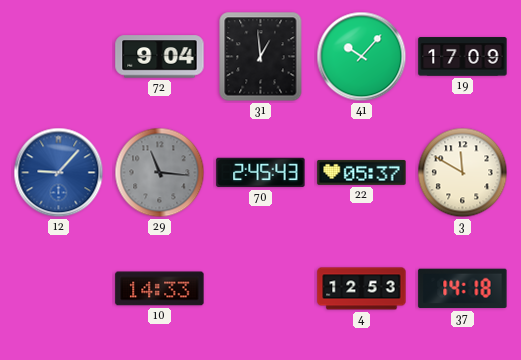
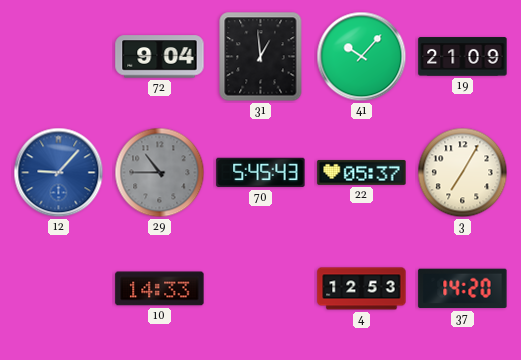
19: 17:09 -> 21:09 (463, 57)
29: 11:16 -> 10:45 (160, 173)
70: 2:45 -> 5:45 (261, 173)
3: 11:50 -> 7:05 (463, 173)
37: 14:18 -> 14:20 (463, 289)
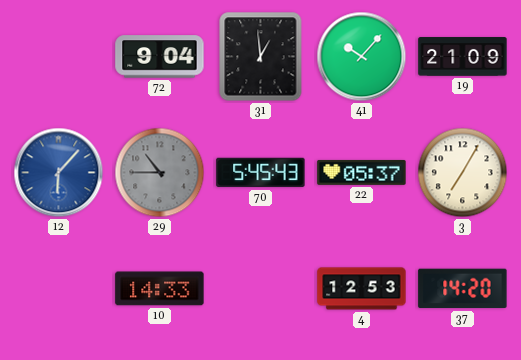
12: 9:07 -> 6:07 (59, 173)
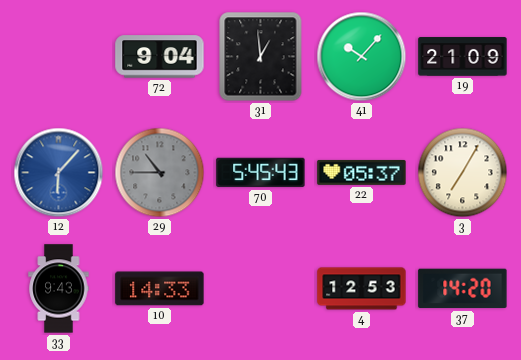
33: none -> 9:43 (59, 289)
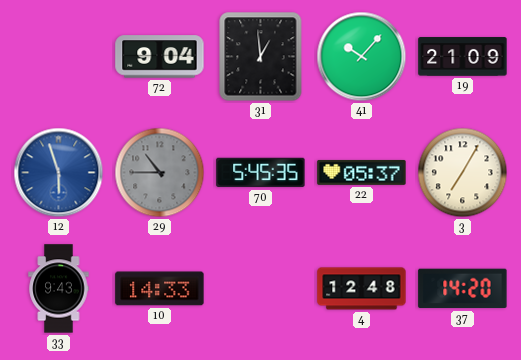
12: 6:07 -> 5:57 (59, 173)
70: 5:45:43 -> 5:45:35 (261, 173)
4: 12:53 -> 12:48 (362, 289)
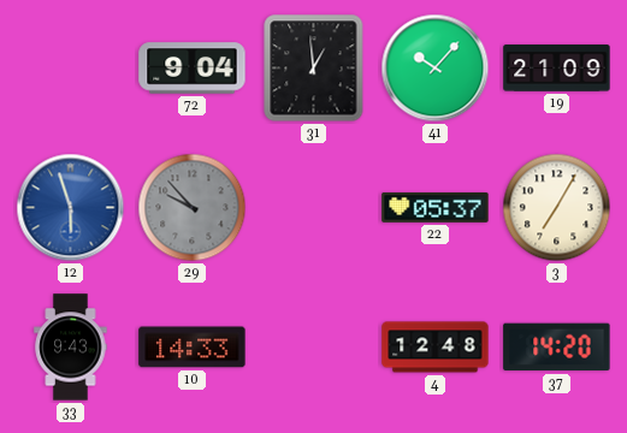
29: 10:45 -> 9:53 (193, 208)
70: 5:45 -> none (261, 173)
